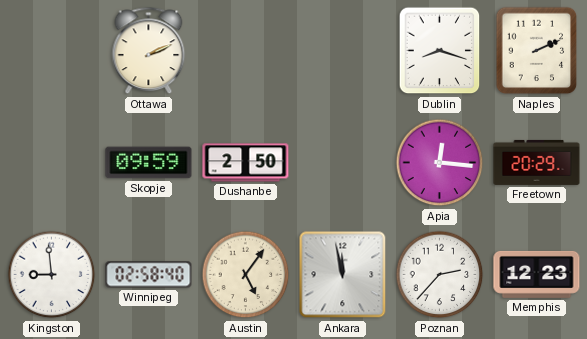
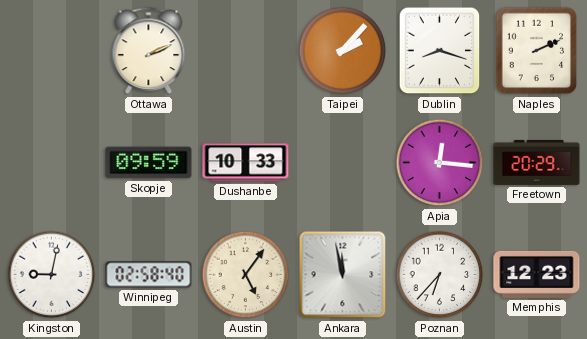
Taipei: none -> 2:07 (343, 51)
Dushanbe: 2:50 -> 10:33 (246, 163)
Kingston: 8:59 -> 9:02 (52, 275)
Poznan: 2:37 -> 6:37 (440, 275)
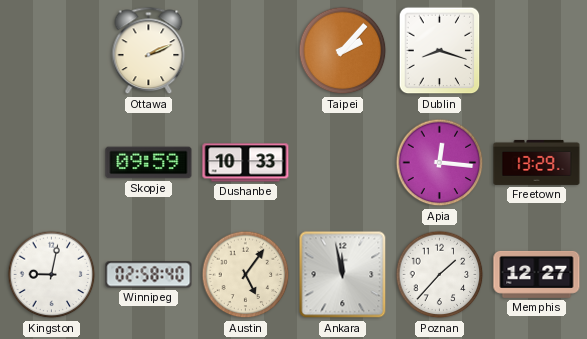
Naples: 2:11 -> none (537, 51)
Freetown: 20:29 -> 13:29 (537, 162)
Poznan: 6:37 -> 1:37 (440, 275)
Memphis: 12:23 -> 12:27 (537, 274)
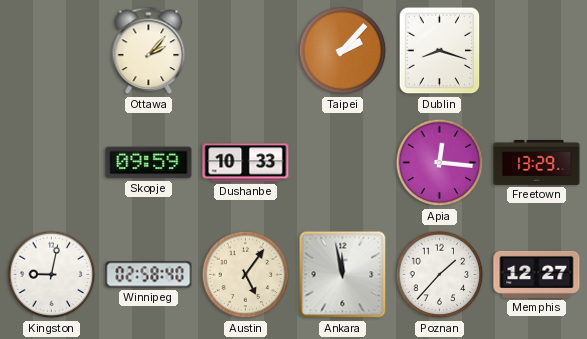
Ottawa: 2:11 -> 2:07 (149, 51)
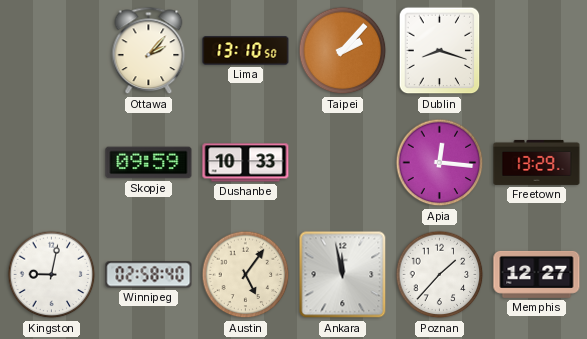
Lima: none -> 13:10 (246, 51)
